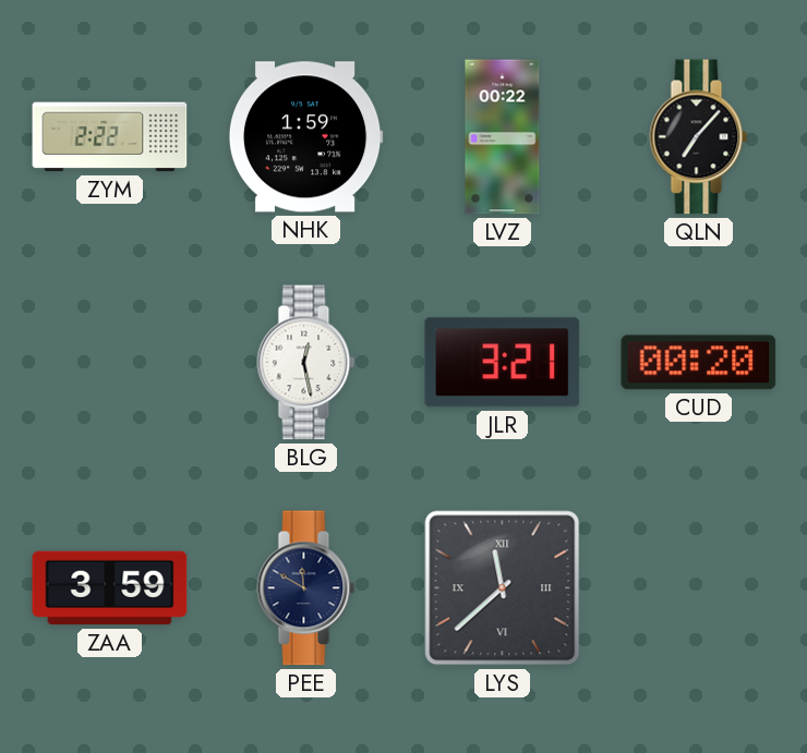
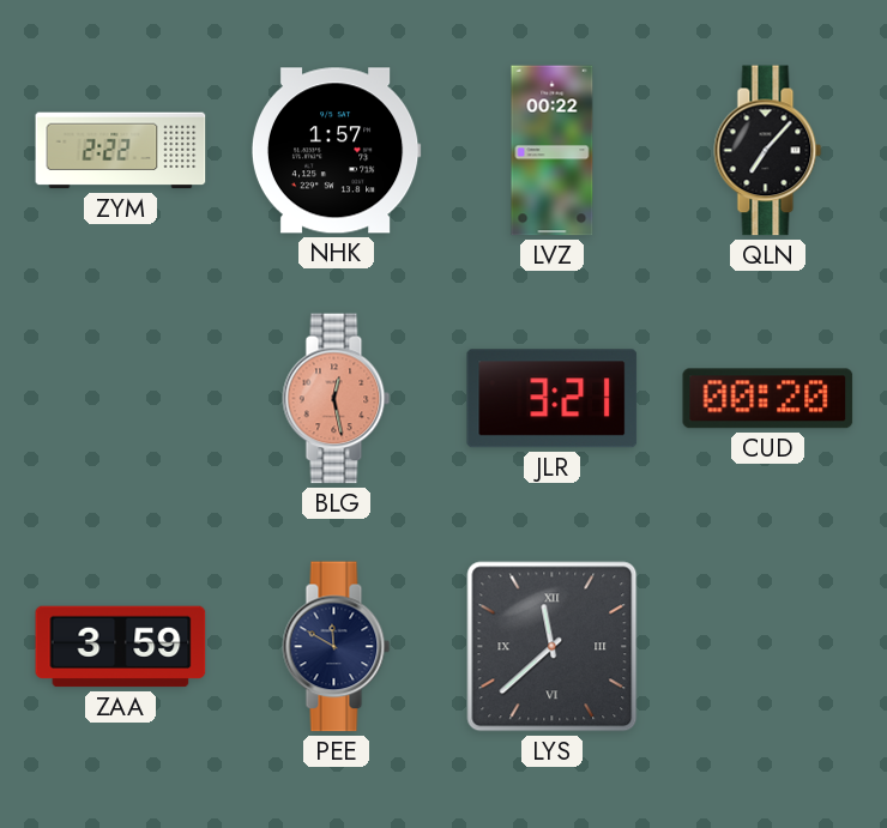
NHK: 1:59 -> 1:57 (336, 151)
BLG dial: white -> salmon (337, 399)
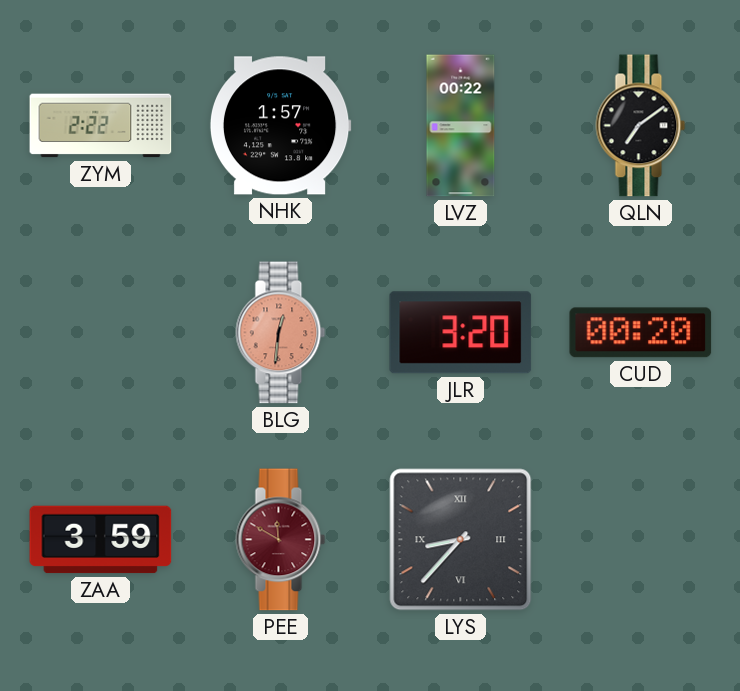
QLN: 7:07 -> 7:09 (641, 126)
BLG: 12:28 -> 12:31 (281, 333)
JLR: 3:21 -> 3:20 (461, 333)
PEE dial: navy -> burgundy (281, 540)
LYS: 11:38 -> 8:37 (461, 540)
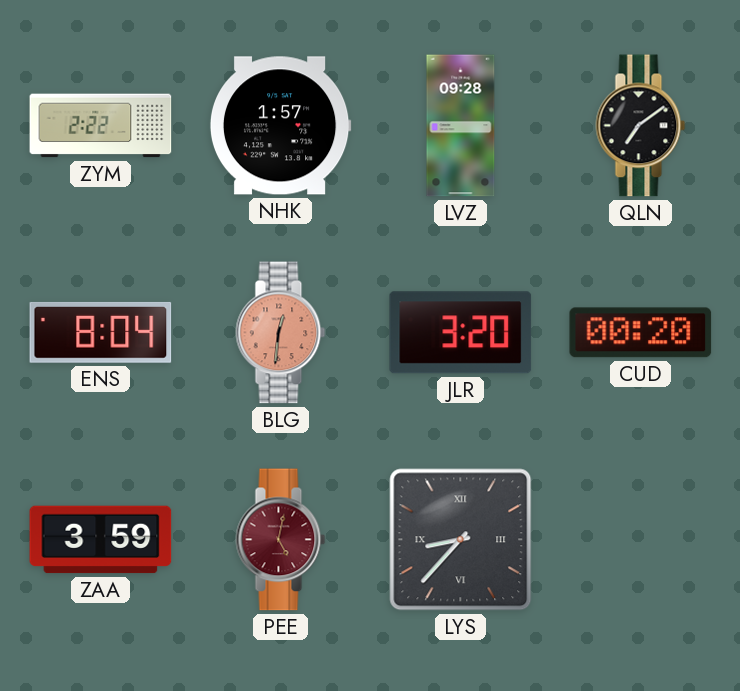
LVZ: 00:22 -> 09:28 (461, 126)
ENS: none -> 8:04 (101, 332)
PEE: 11:50 -> 5:02 (281, 540)
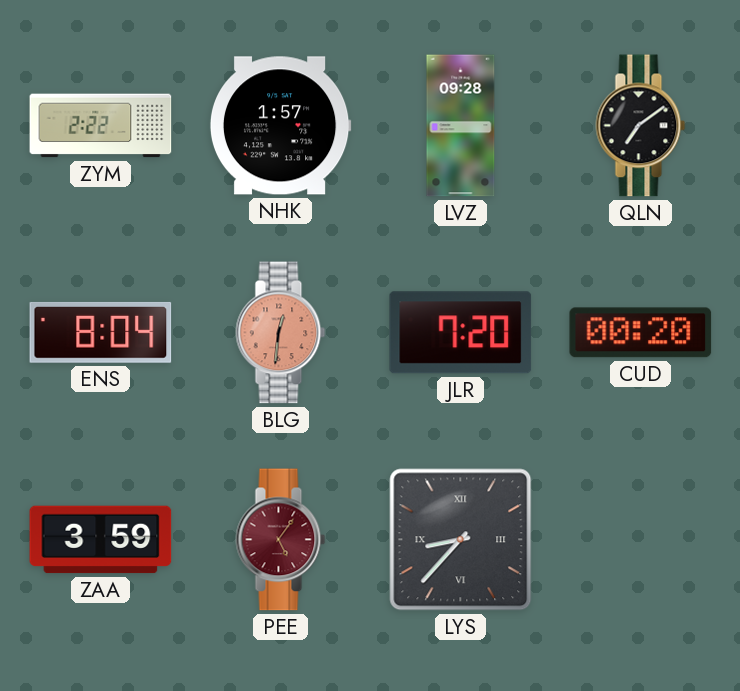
JLR: 3:20 -> 7:20 (461, 333)
PEE: 5:02 -> 5:06 (281, 540)
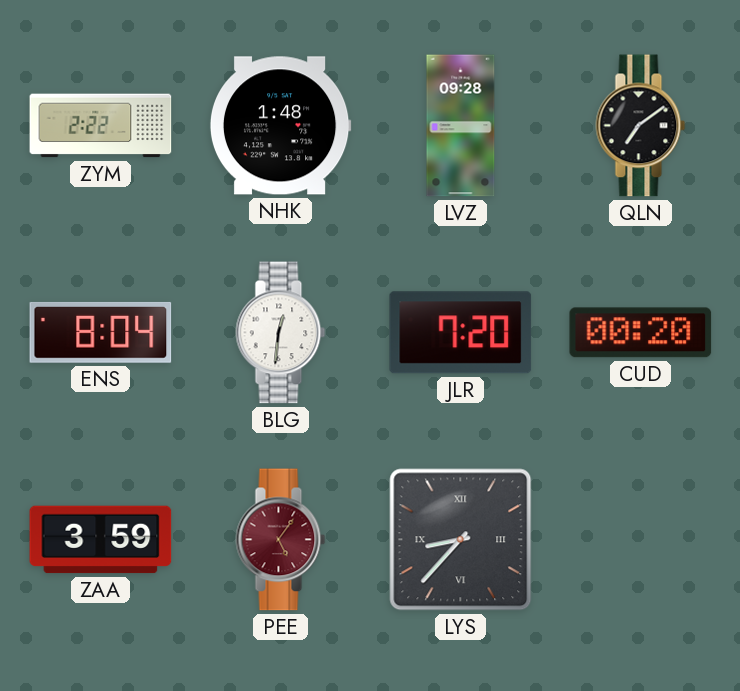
NHK: 1:57 -> 1:48 (280, 126)
BLG dial: salmon -> white (281, 333)
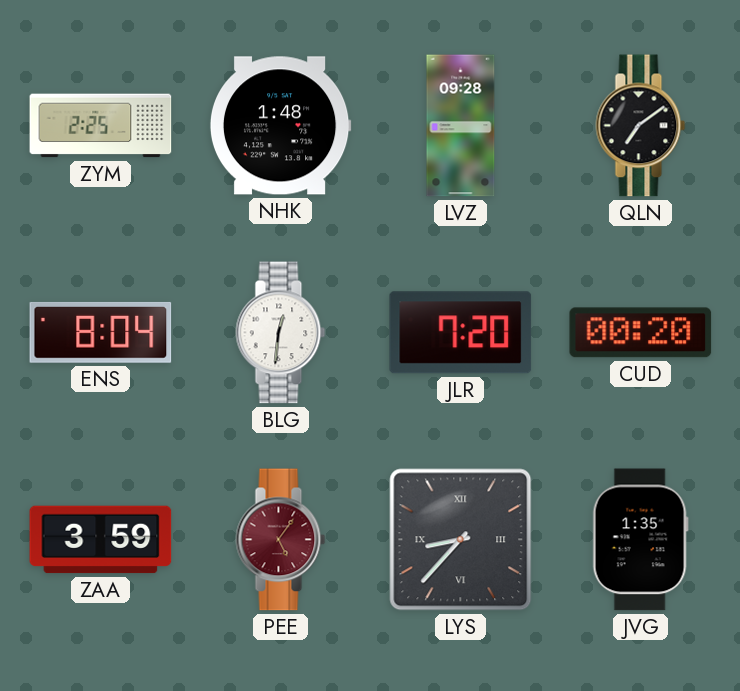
ZYM: 2:22 -> 2:25 (101, 126)
JVG: none -> 1:35 (640, 540)
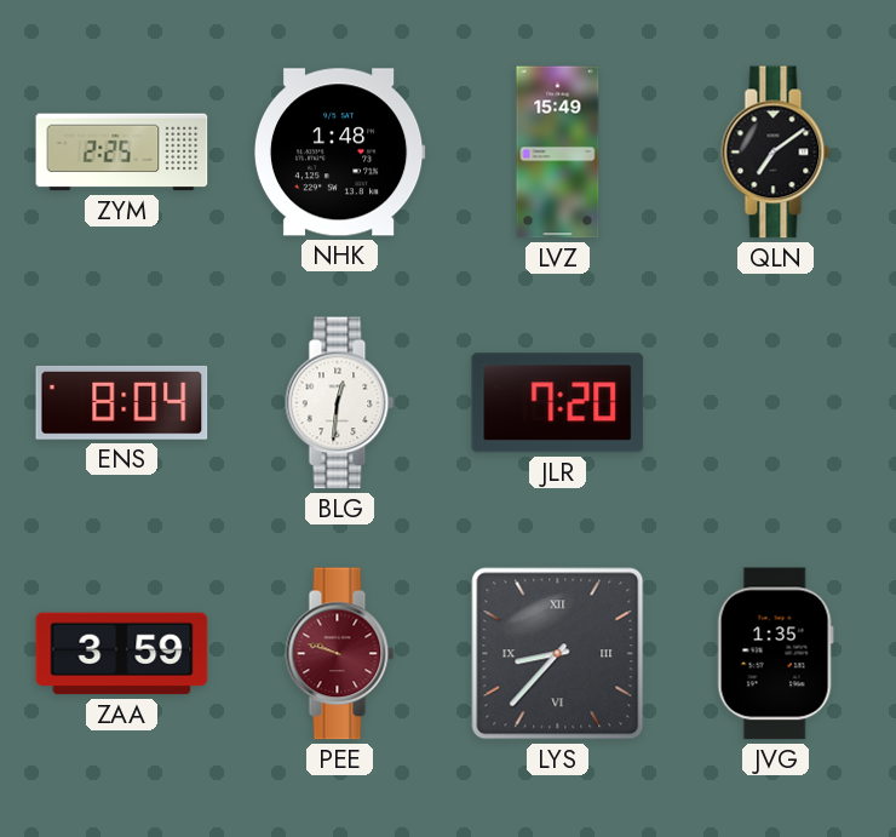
LVZ: 09:28 -> 15:49 (558, 153)
CUD: 00:20 -> none (641, 333)
PEE: 5:06 -> 9:48 (340, 654)
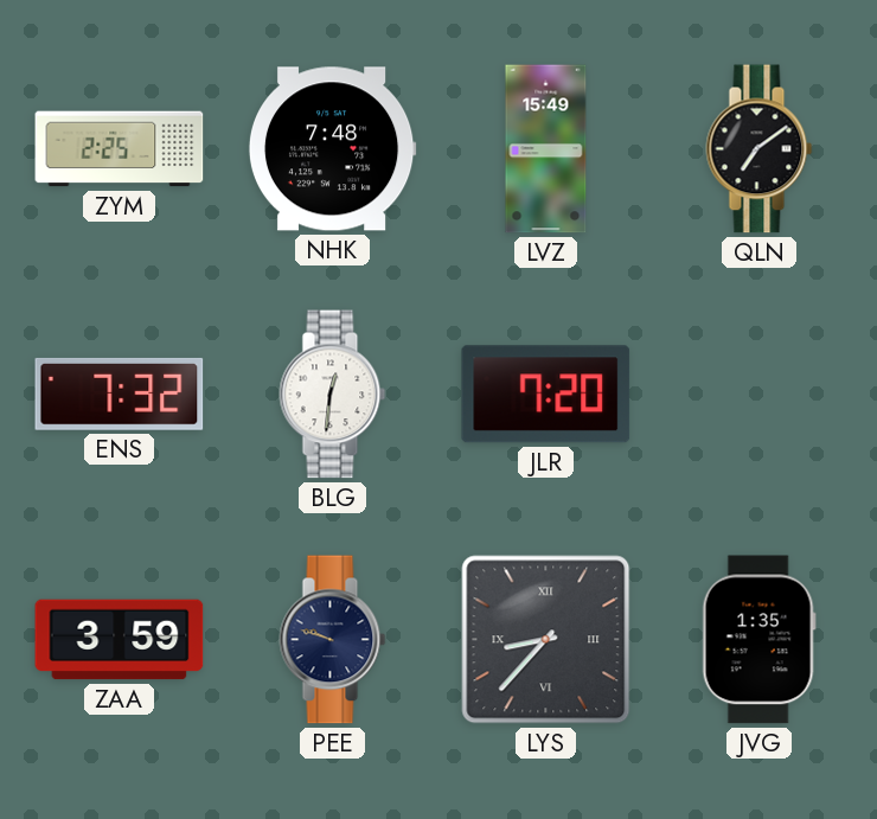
NHK: 1:48 -> 7:48 (332, 149)
ENS: 8:04 -> 7:32 (120, 393)
PEE dial: burgundy -> navy (333, 640)
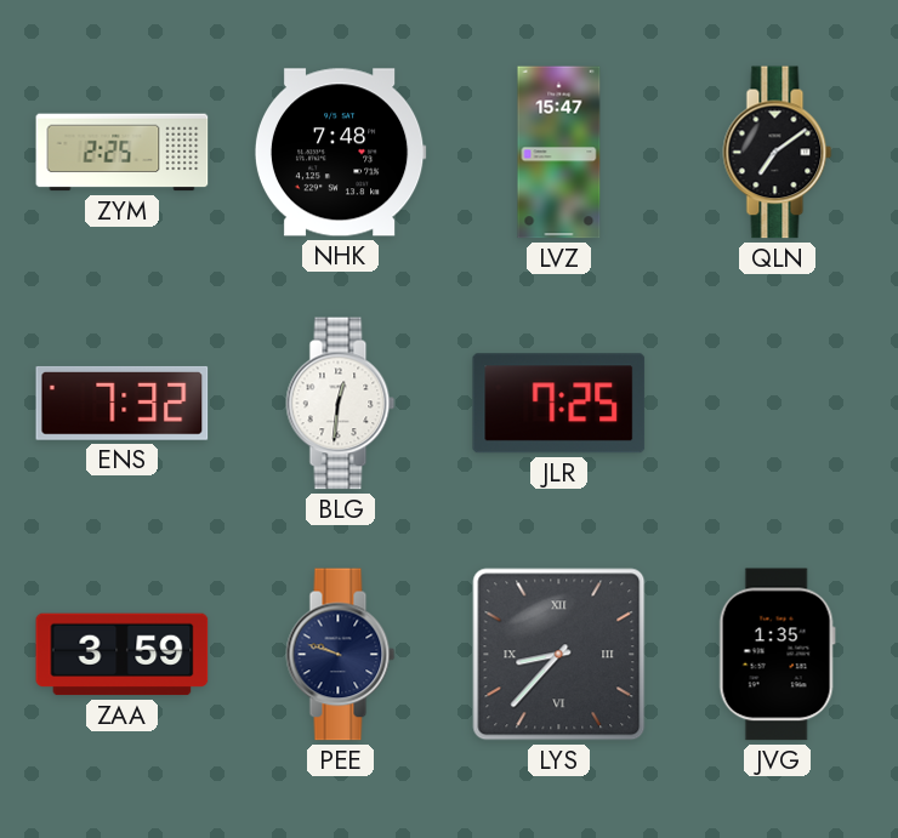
LVZ: 15:49 -> 15:47 (559, 153)
JLR: 7:20 -> 7:25 (559, 404)
